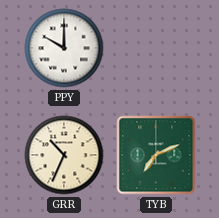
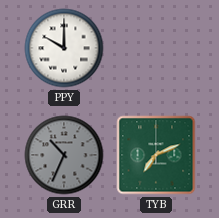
GRR dial: cream -> grey (64, 155)
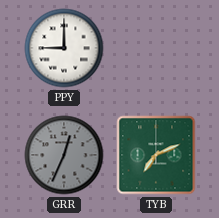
PPY: 10:00 -> 9:00 (64, 48)
GRR: 10:34 -> 12:34 (64, 155)
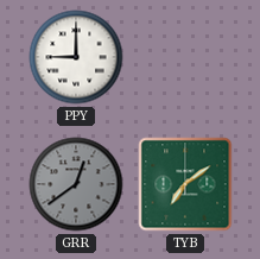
GRR: 12:34 -> 12:39 (76, 184)
TYB: 7:11 -> 7:09 (185, 184)
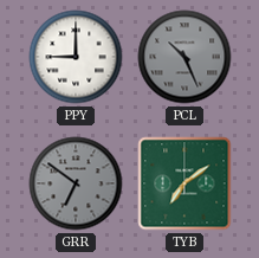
PCL: none -> 10:26 (184, 57)
GRR: 12:39 -> 6:51 (76, 183)
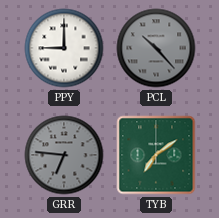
PCL: 10:26 -> 10:23 (156, 48)
GRR: 6:51 -> 6:46 (64, 155)
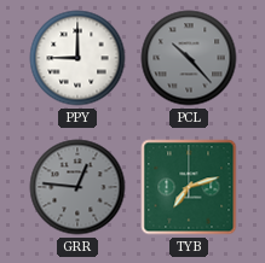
GRR: 6:46 -> 12:46 (77, 187)
TYB: 7:09 -> 7:12 (189, 187)
